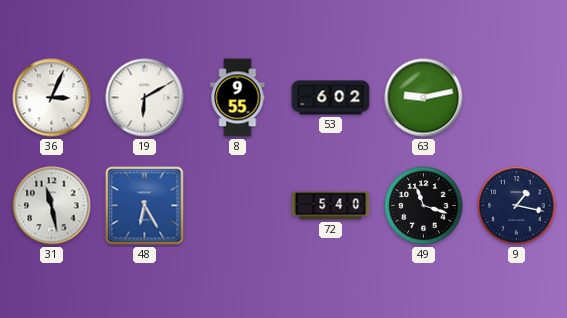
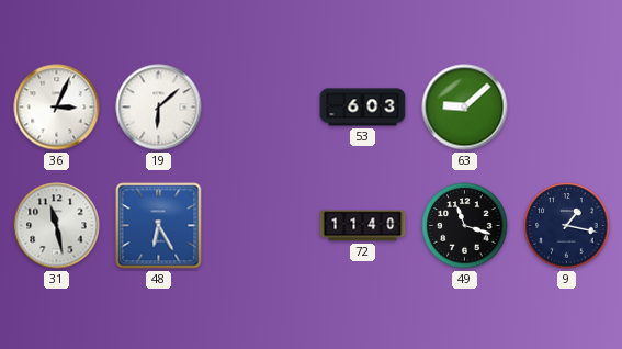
19: 6:10 -> 6:08 (159, 108)
8: 9:55 -> none (238, 98)
53: 6:02 -> 6:03 (363, 108)
63: 9:13 -> 9:08 (465, 108)
72: 5:40 -> 11:40 (363, 226)
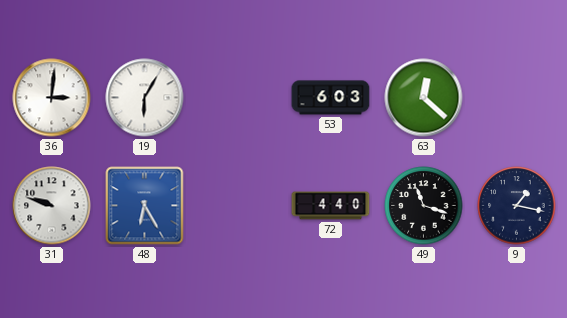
36: 3:04 -> 3:01 (52, 98)
19: 6:08 -> 6:05 (145, 98)
63: 9:08 -> 12:22 (424, 98)
31: 11:28 -> 9:48 (52, 206)
72: 11:40 -> 4:40 (331, 206)
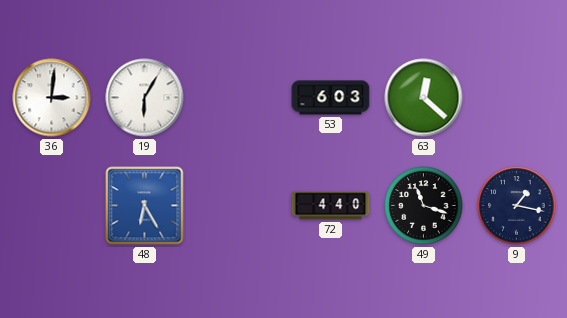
31: 9:48 -> none (52, 206)
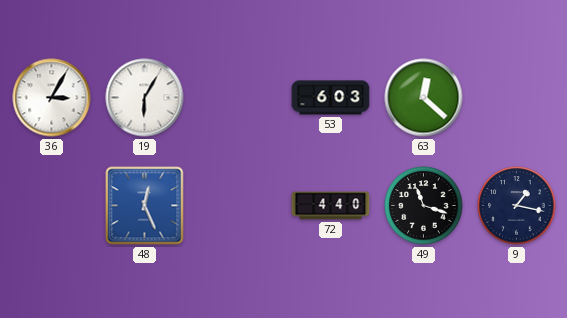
36: 3:01 -> 3:05 (52, 98)
48: 6:25 -> 12:26 (145, 206)
